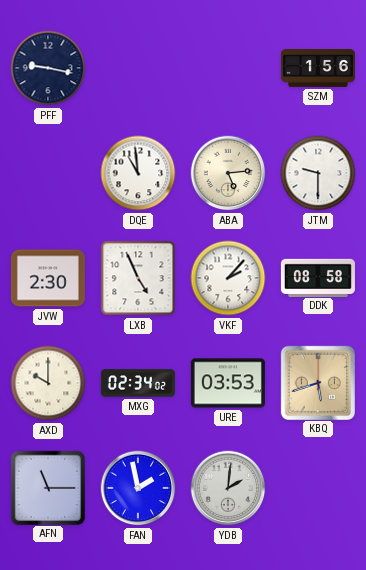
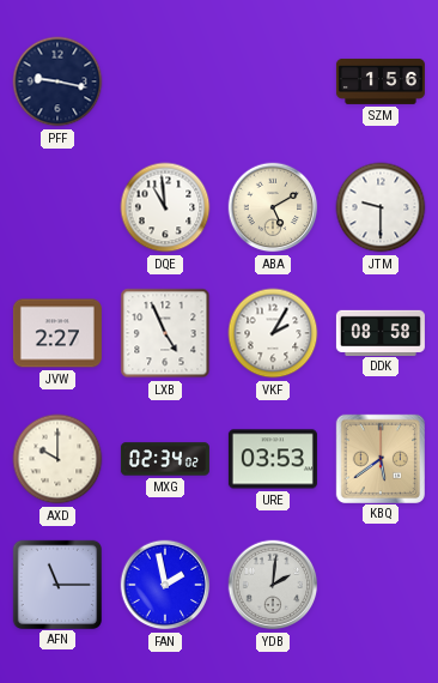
ABA: 5:14 -> 5:10 (273, 207)
JVW: 2:30 -> 2:27 (57, 333)
VKF: 2:07 -> 2:05 (273, 333)
KBQ: 5:42 -> 5:39 (379, 458)
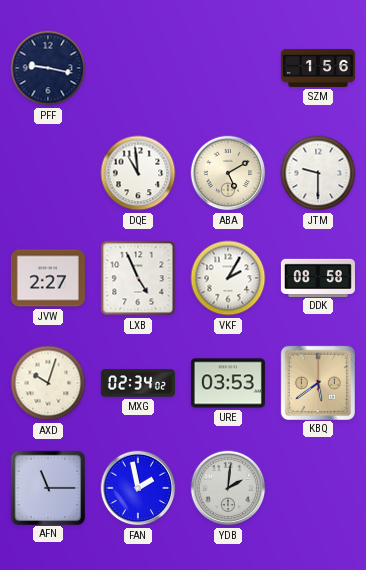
AXD: 10:00 -> 10:03 (48, 383)
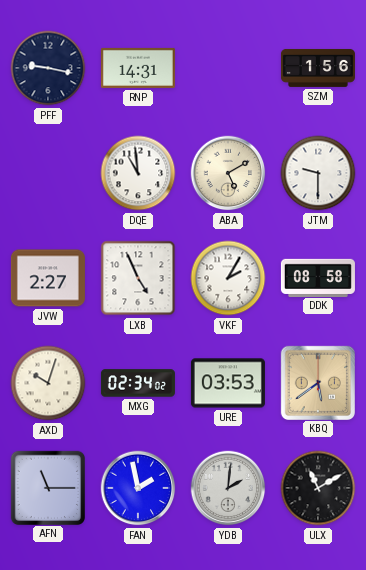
RNP: none -> 14:31 (138, 68)
ULX: none -> 11:10 (318, 488)
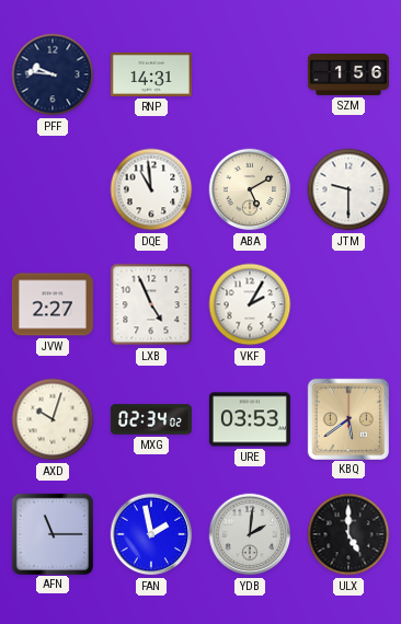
PFF: 9:17 -> 9:46 (53, 74)
DDK: 08:58 -> none (318, 277)
ULX: 11:10 -> 5:00 (348, 534)
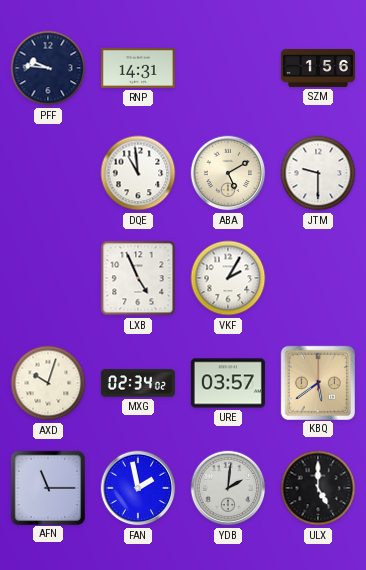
JVW: 2:27 -> none (53, 304)
URE: 03:53 -> 03:57 (228, 383)
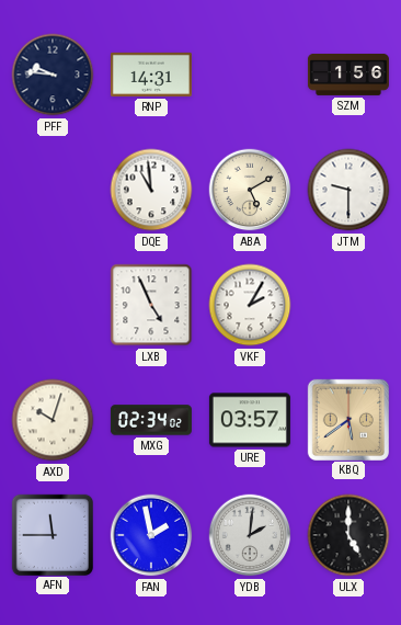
AFN: 11:15 -> 11:45 (51, 534)
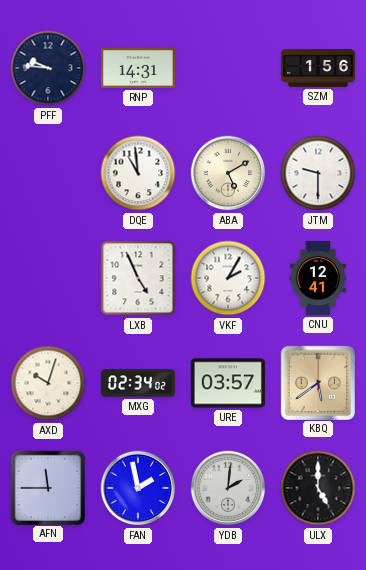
CNU: none -> 12:41 (318, 278)
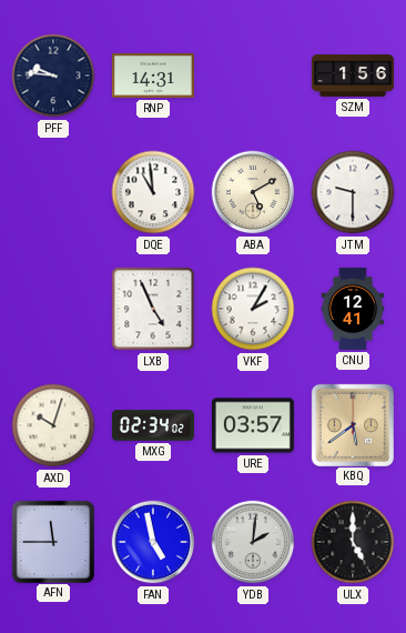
FAN: 1:58 -> 4:58 (153, 542)
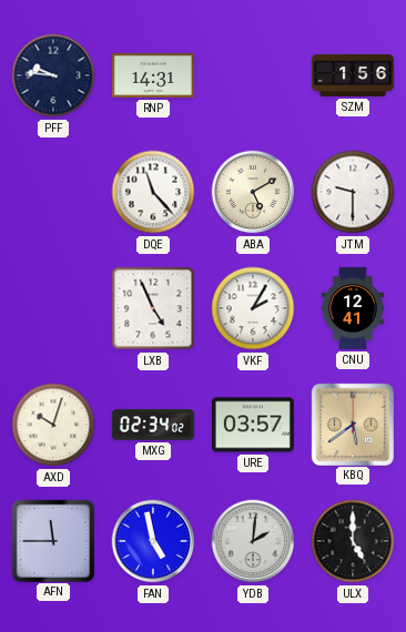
DQE: 10:59 -> 11:23 (153, 192)
